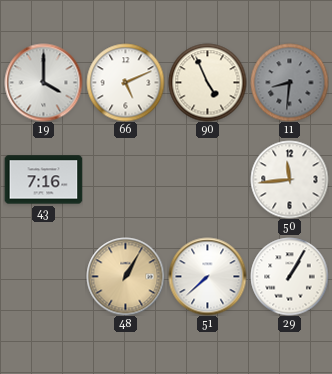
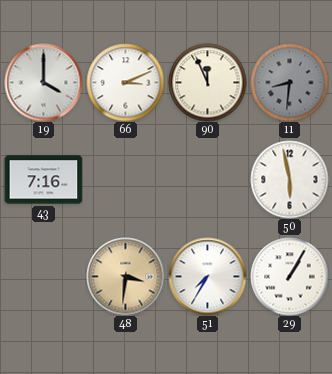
66: 5:11 -> 3:11 (125, 82)
90: 4:56 -> 11:56 (207, 82)
50: 11:44 -> 5:58 (289, 179)
48: 1:05 -> 3:31 (125, 276)
51: 7:38 -> 7:35 (207, 276)
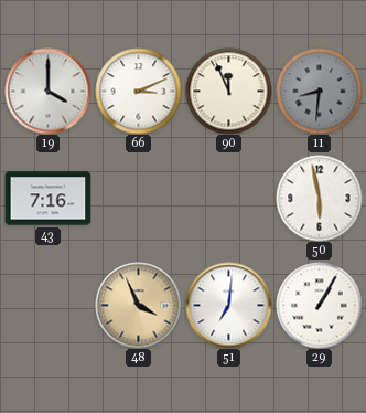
48: 3:31 -> 3:56 (138, 305)
51: 7:35 -> 7:01 (228, 305)
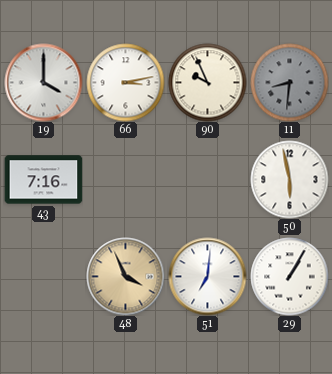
66: 3:11 -> 3:13 (125, 82)
90: 11:56 -> 9:56 (207, 82)
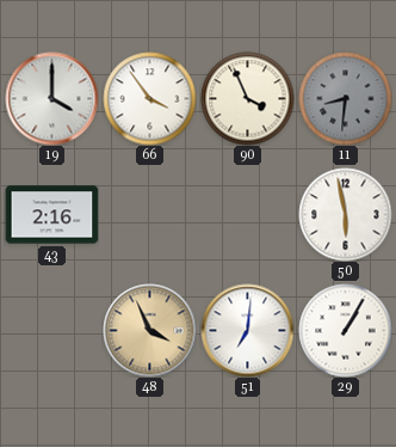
66: 3:13 -> 3:54 (149, 98)
90: 9:56 -> 3:56 (247, 98)
43: 7:16 -> 2:16 (51, 215)
